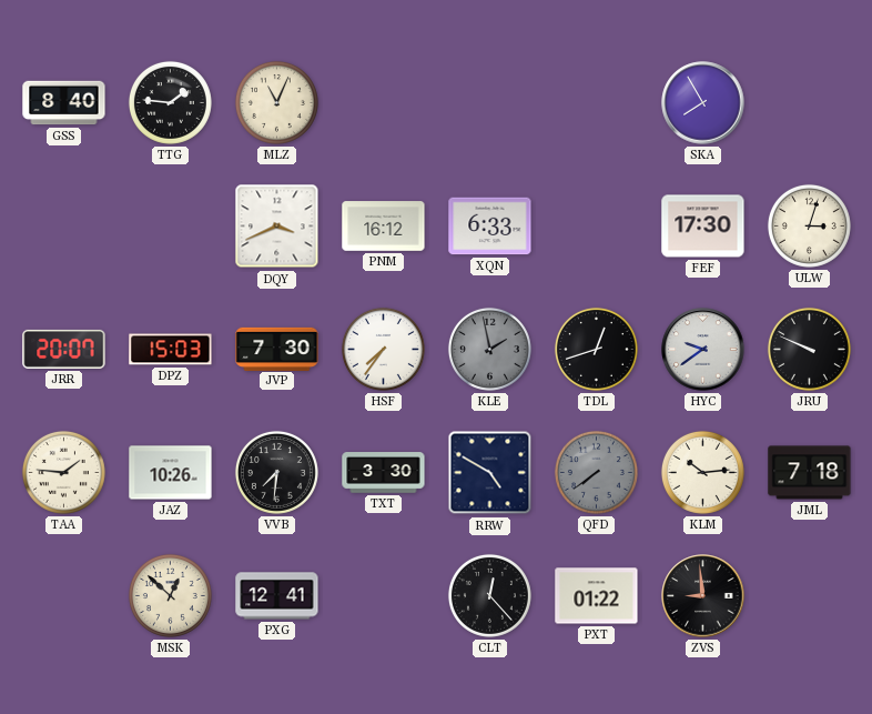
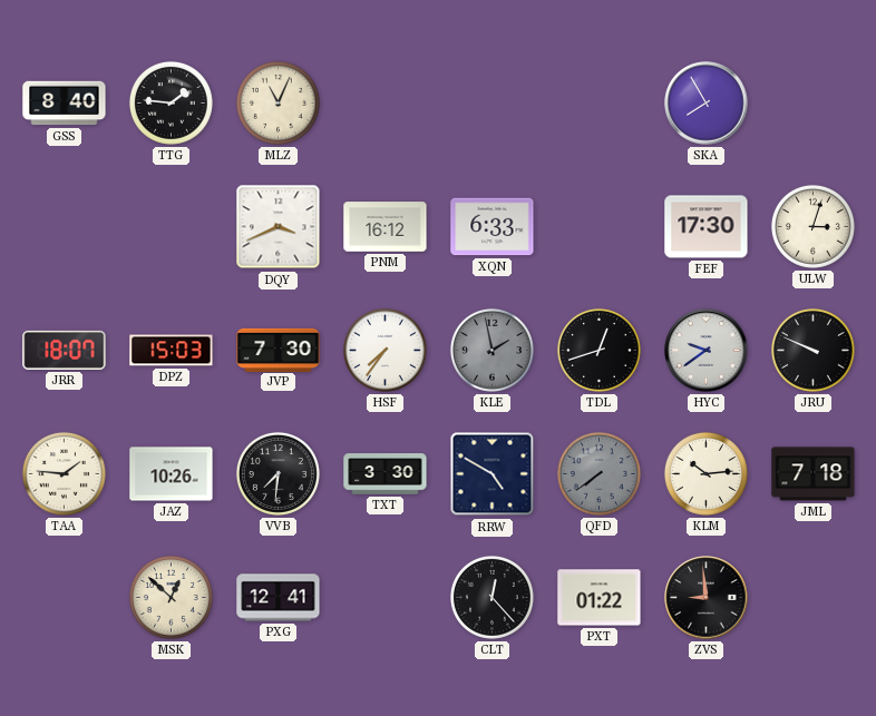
JRR: 20:07 -> 18:07 (65, 350)
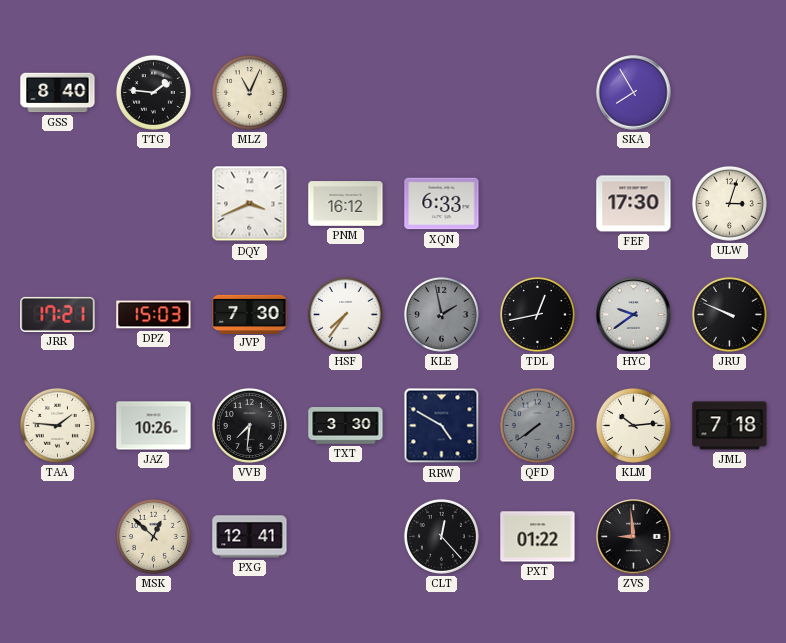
JRR: 18:07 -> 17:21 (58, 314)
TDL: 12:42 -> 12:43 (537, 314)
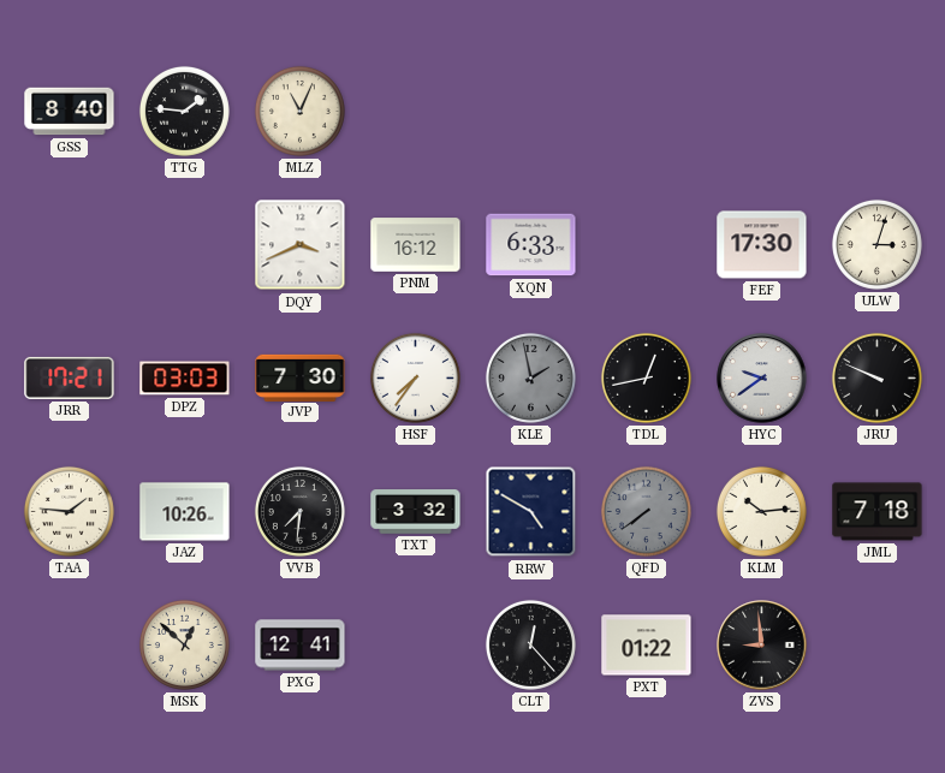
SKA: 7:55 -> none (634, 93)
DPZ: 15:03 -> 03:03 (185, 379)
TXT: 3:30 -> 3:32 (416, 512)
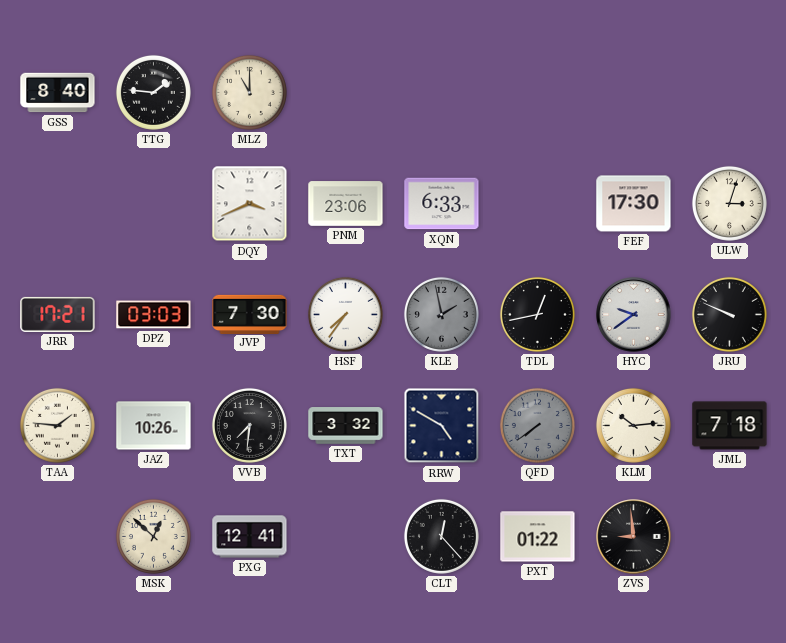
MLZ: 11:04 -> 11:00 (249, 92)
PNM: 16:12 -> 23:06 (346, 204)
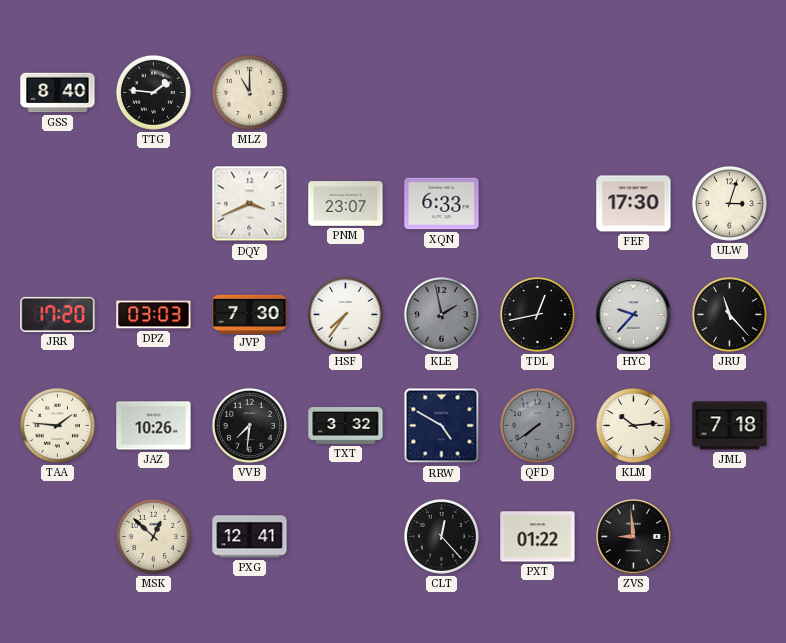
PNM: 23:06 -> 23:07 (346, 204)
JRR: 17:21 -> 17:20 (58, 314)
HYC: 9:39 -> 9:37 (634, 315)
JRU: 9:49 -> 11:23 (729, 314)
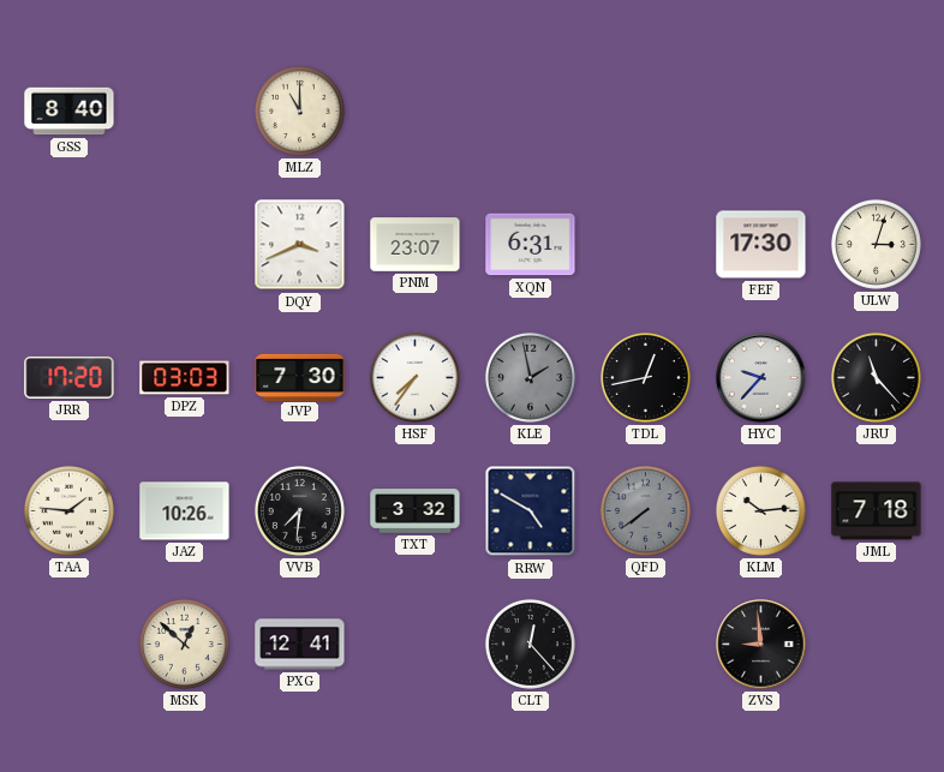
TTG: 1:46 -> none (153, 92)
XQN: 6:33 -> 6:31 (531, 245)
PXT: 01:22 -> none (538, 537)
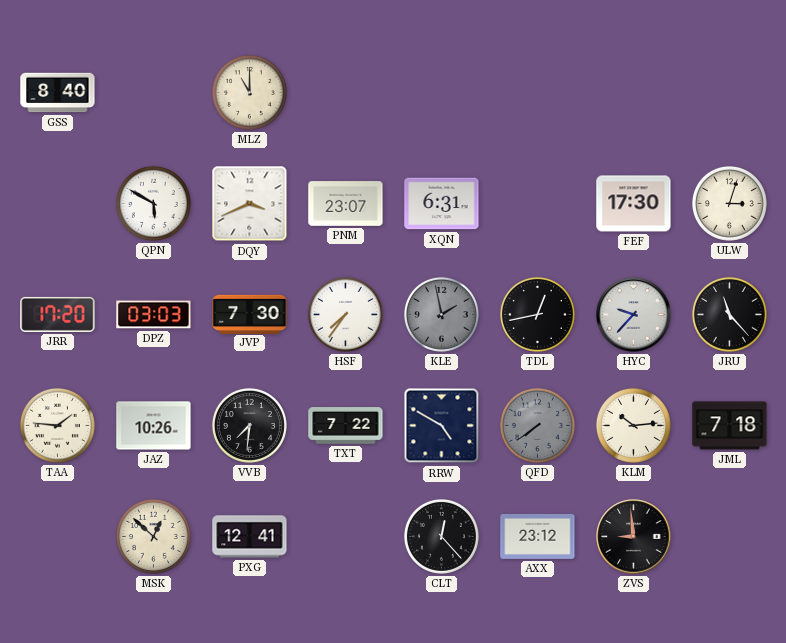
QPN: none -> 5:50 (153, 203)
TXT: 3:32 -> 7:22 (346, 426)
AXX: none -> 23:12 (538, 537)
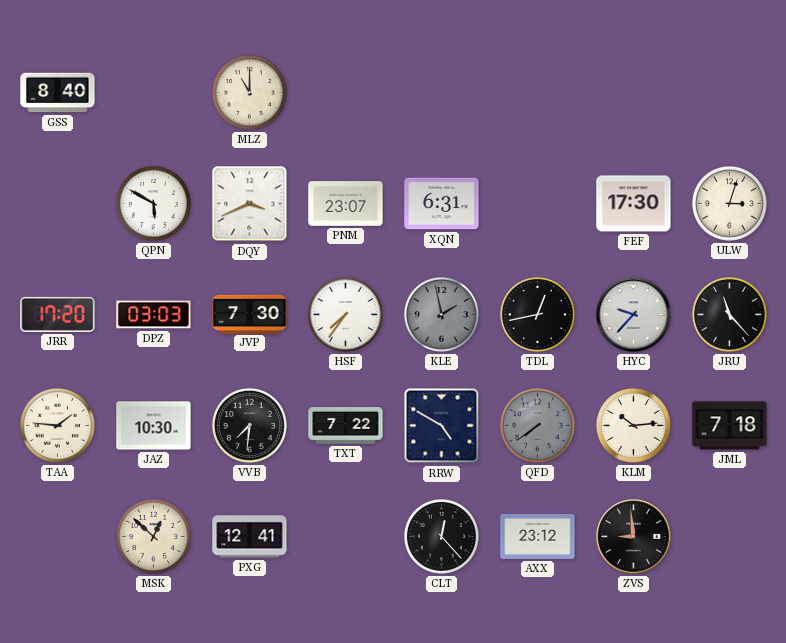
JAZ: 10:26 -> 10:30 (154, 426)
